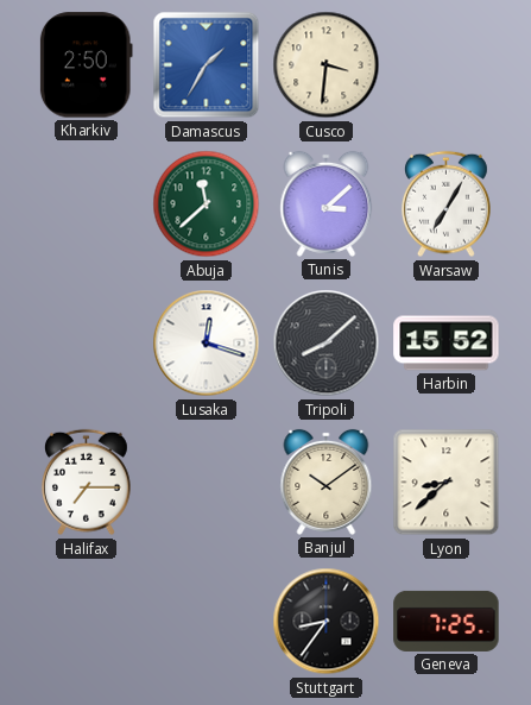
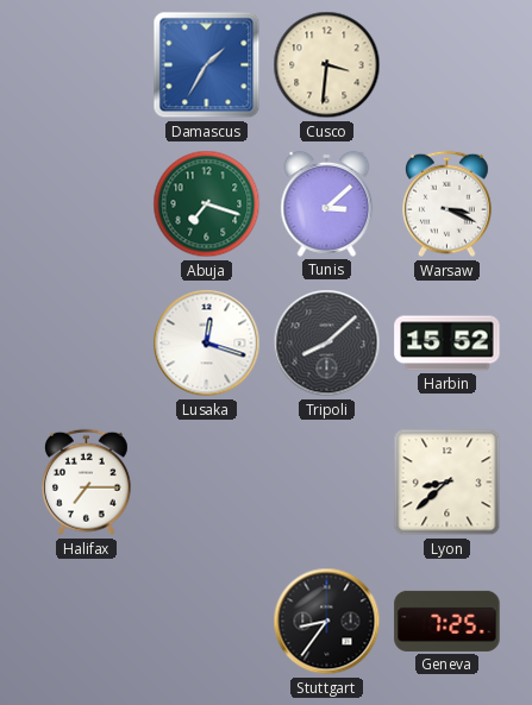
Kharkiv: 2:50 -> none (86, 65)
Abuja: 11:38 -> 7:18 (207, 204)
Warsaw: 7:05 -> 3:19 (447, 204)
Banjul: 10:09 -> none (327, 481)
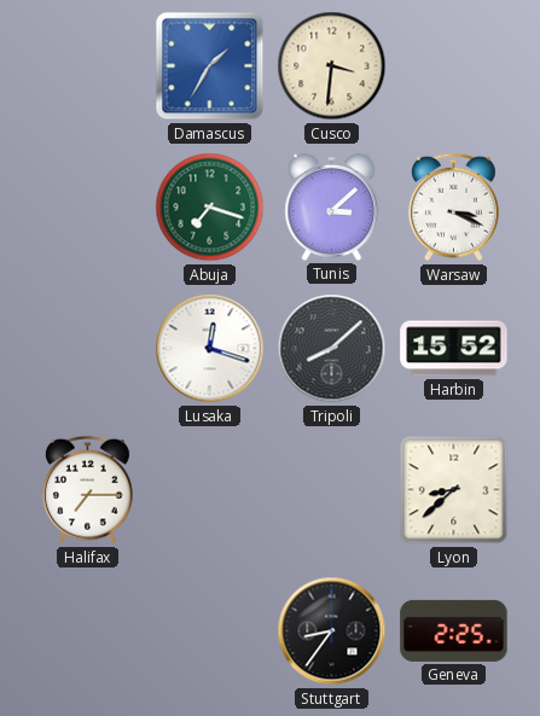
Geneva: 7:25 -> 2:25 (454, 630)
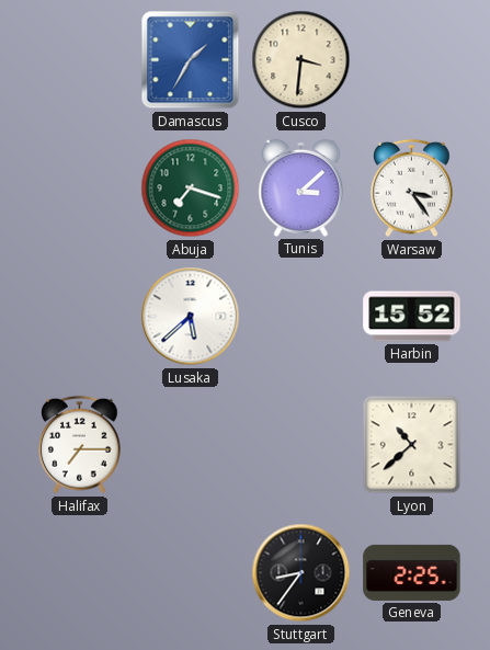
Warsaw: 3:19 -> 3:24 (412, 189)
Lusaka: 12:18 -> 5:38 (191, 317)
Tripoli: 8:08 -> none (332, 349)
Lyon: 8:38 -> 10:38 (412, 445)
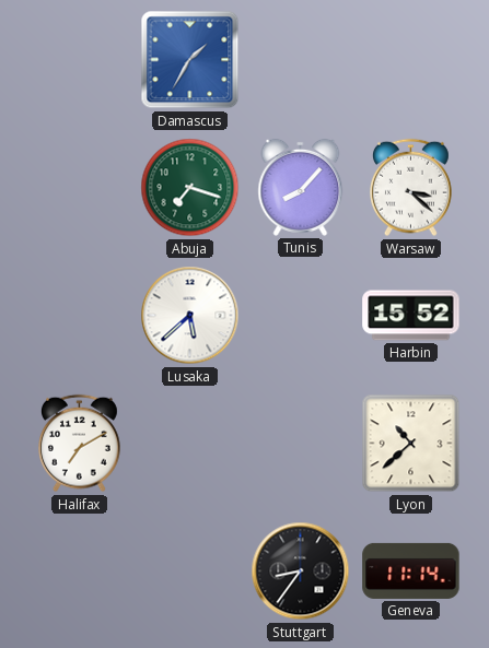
Cusco: 3:31 -> none (301, 60)
Tunis: 3:08 -> 8:07 (301, 187)
Warsaw: 3:24 -> 3:22 (411, 188)
Halifax: 7:15 -> 7:10 (80, 444)
Geneva: 2:25 -> 11:14 (411, 570)
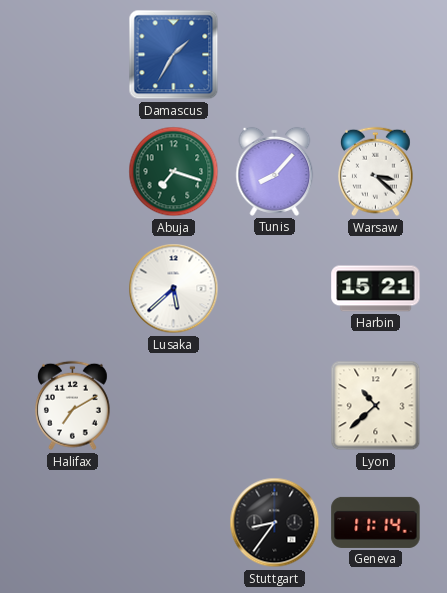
Harbin: 15:52 -> 15:21 (376, 289)
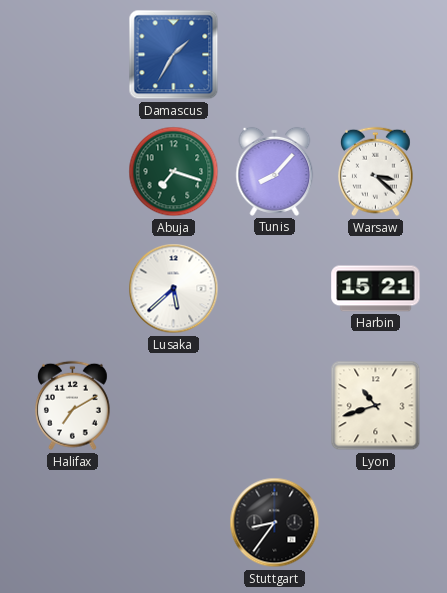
Lyon: 10:38 -> 10:42 (376, 406)
Geneva: 11:14 -> none (376, 522)
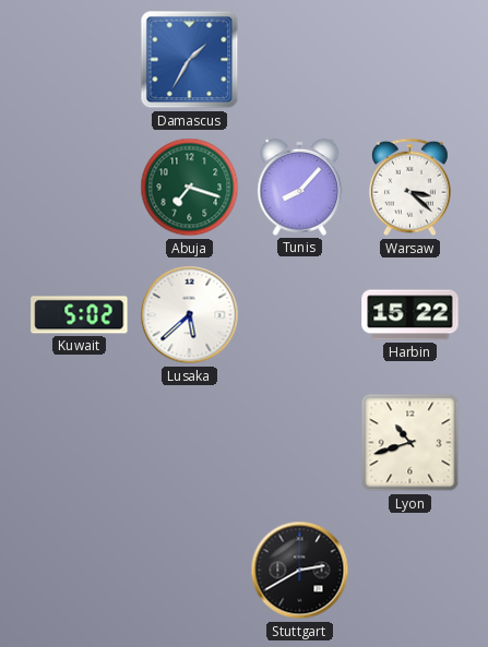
Kuwait: none -> 5:02 (80, 315)
Harbin: 15:21 -> 15:22 (410, 315)
Halifax: 7:10 -> none (73, 406)
Stuttgart: 8:36 -> 2:40 (300, 571)
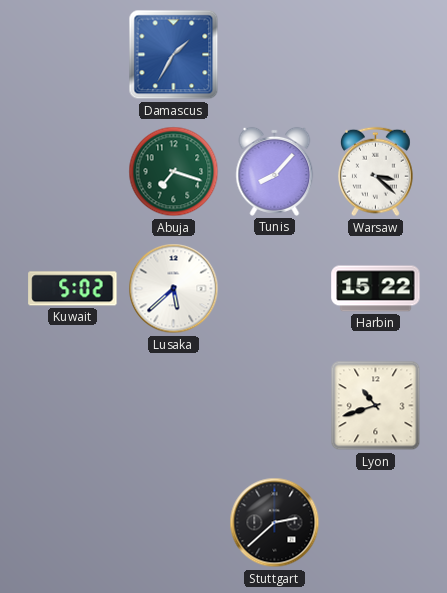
Stuttgart: 2:40 -> 2:38 (275, 523)
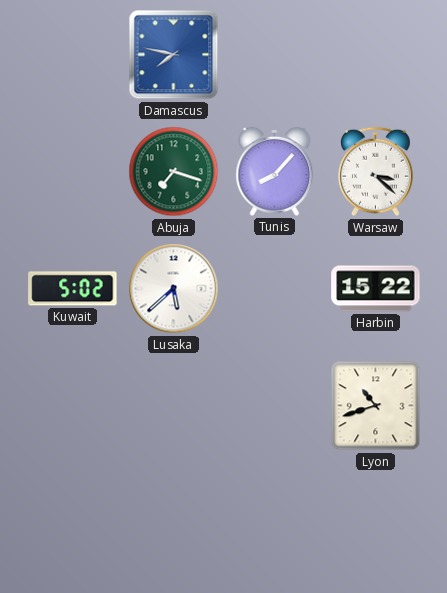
Damascus: 1:35 -> 7:47 (174, 55)
Stuttgart: 2:38 -> none (275, 523)
